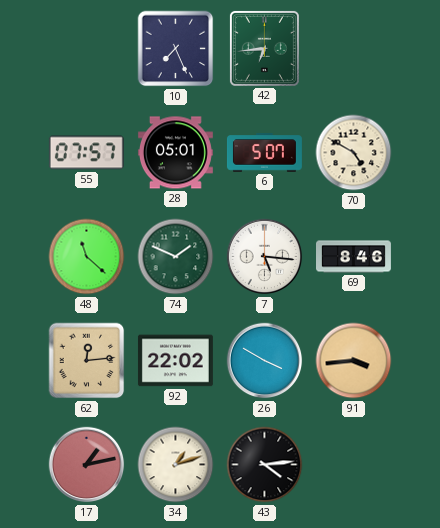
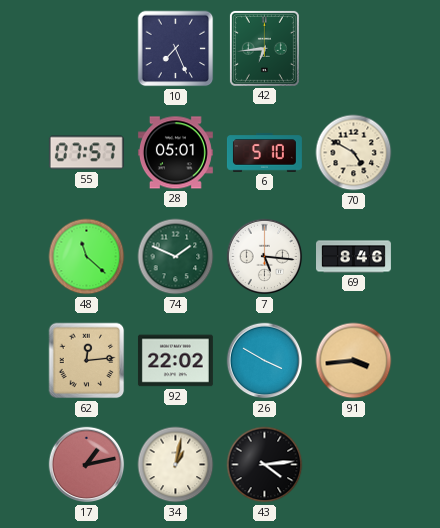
6: 5:07 -> 5:10 (264, 153)
34: 1:12 -> 1:02 (176, 465)
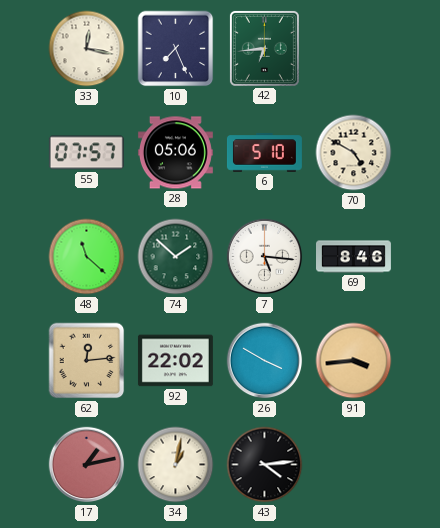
33: none -> 12:17 (87, 49)
28: 05:01 -> 05:06 (175, 153)
74: 1:49 -> 1:52 (176, 257)
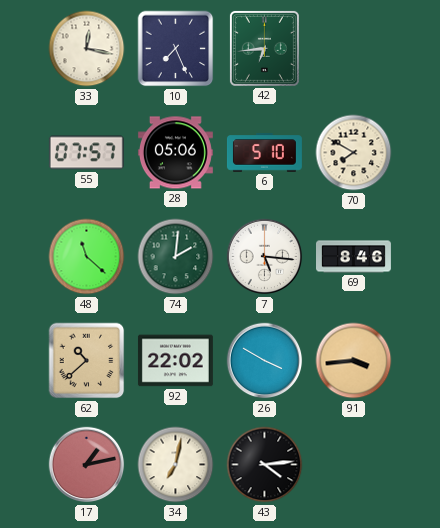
70: 4:50 -> 7:50 (354, 153)
74: 1:52 -> 2:01 (176, 257)
62: 12:14 -> 10:38 (87, 361)
34: 1:02 -> 7:02 (176, 465)
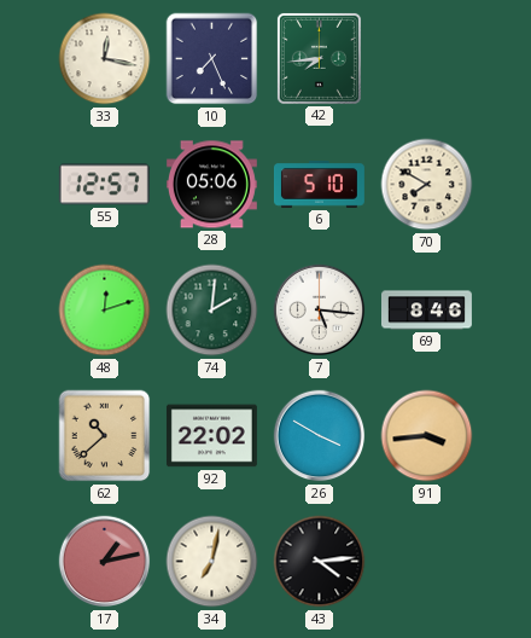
42: 6:44 -> 7:44 (319, 58)
55: 07:57 -> 12:57 (104, 185)
48: 11:22 -> 12:12 (105, 311)
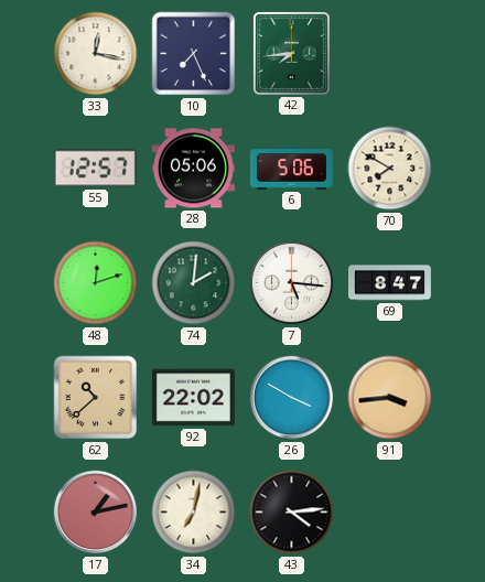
6: 5:10 -> 5:06 (291, 169)
69: 8:46 -> 8:47 (390, 283)
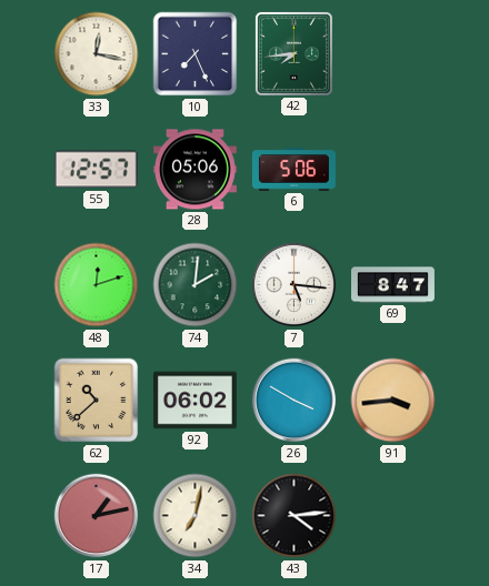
70: 7:50 -> none (390, 169)
92: 22:02 -> 06:02 (194, 401)
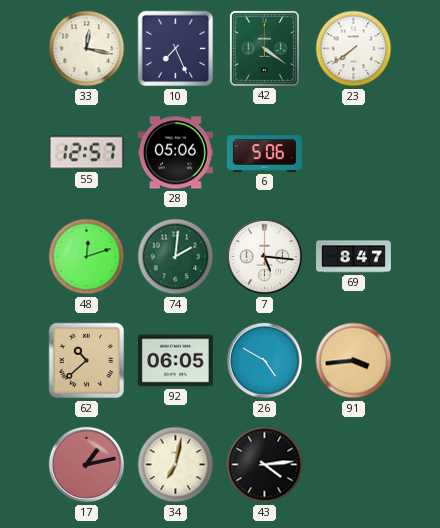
42: 7:44 -> 4:21 (264, 48)
23: none -> 7:39 (354, 49)
92: 06:02 -> 06:05 (175, 361)
26: 3:50 -> 4:50 (265, 361)
